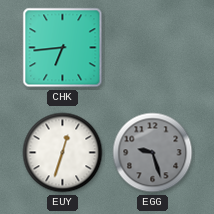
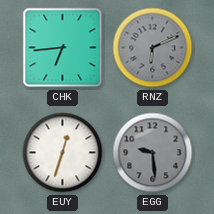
RNZ: none -> 6:11 (153, 48)
EGG: 9:27 -> 9:29 (153, 153)
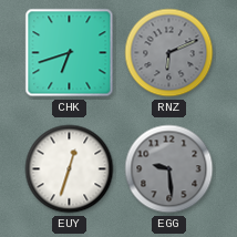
CHK: 6:44 -> 6:42 (70, 53)
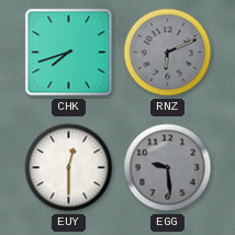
CHK: 6:42 -> 7:42 (69, 53)
EUY: 12:33 -> 12:30 (69, 168)
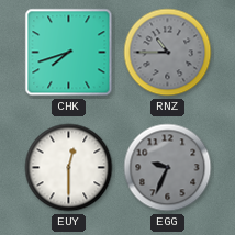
RNZ: 6:11 -> 10:45 (168, 53)
EGG: 9:29 -> 9:34 (168, 168)
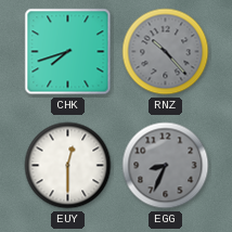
RNZ: 10:45 -> 10:23 (166, 52)
EGG: 9:34 -> 8:34 (166, 166)
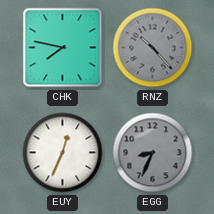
CHK: 7:42 -> 7:47 (63, 48)
EUY: 12:30 -> 12:34 (63, 153)
